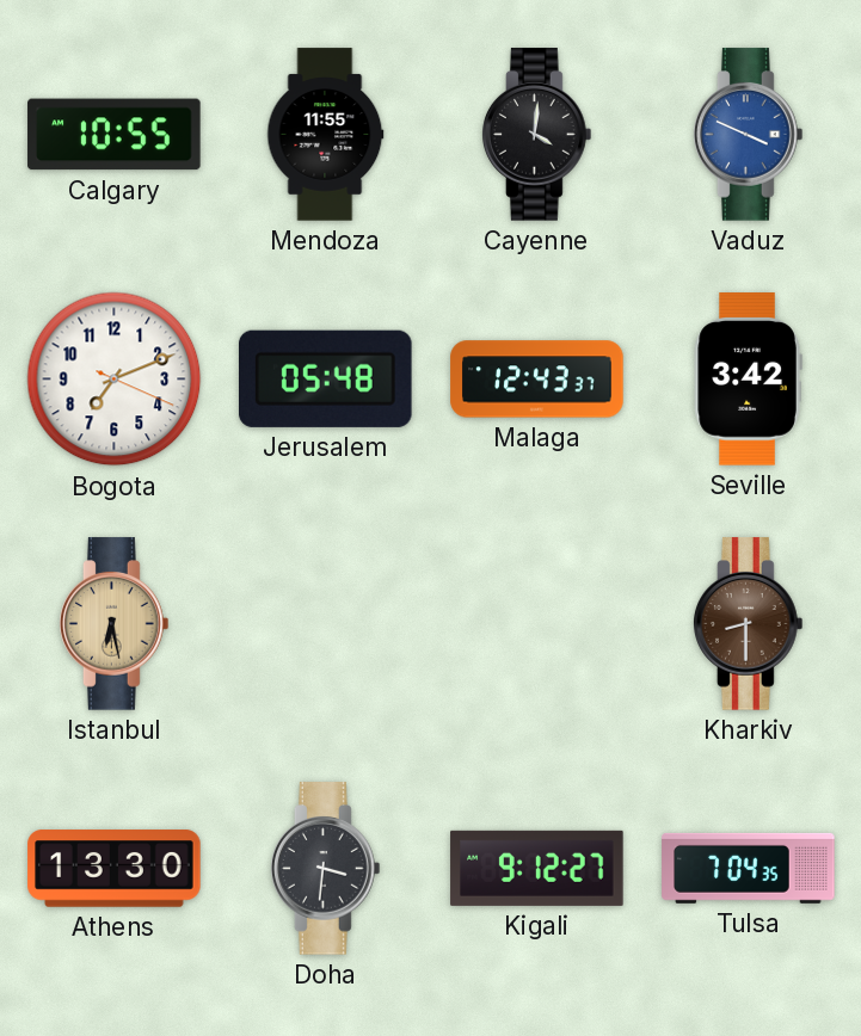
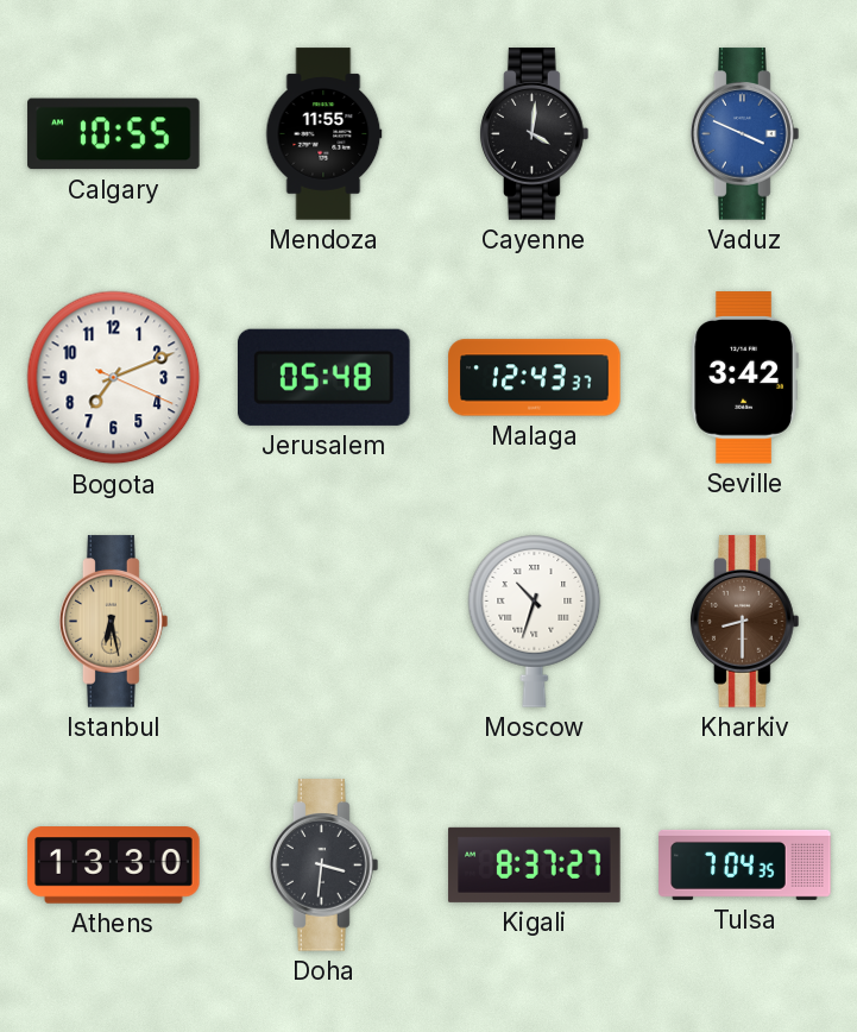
Moscow: none -> 10:33 (535, 622)
Kigali: 9:12 -> 8:37 (535, 864)
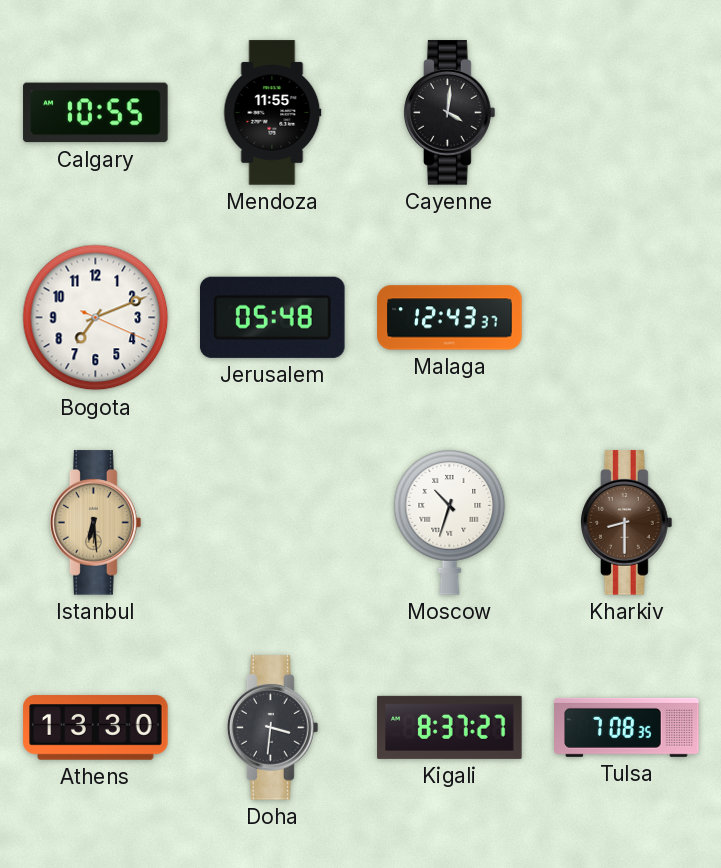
Vaduz: 3:49 -> none (745, 134)
Seville: 3:42 -> none (744, 378)
Istanbul: 6:28 -> 6:29 (96, 523)
Tulsa: 7:04 -> 7:08 (627, 727)
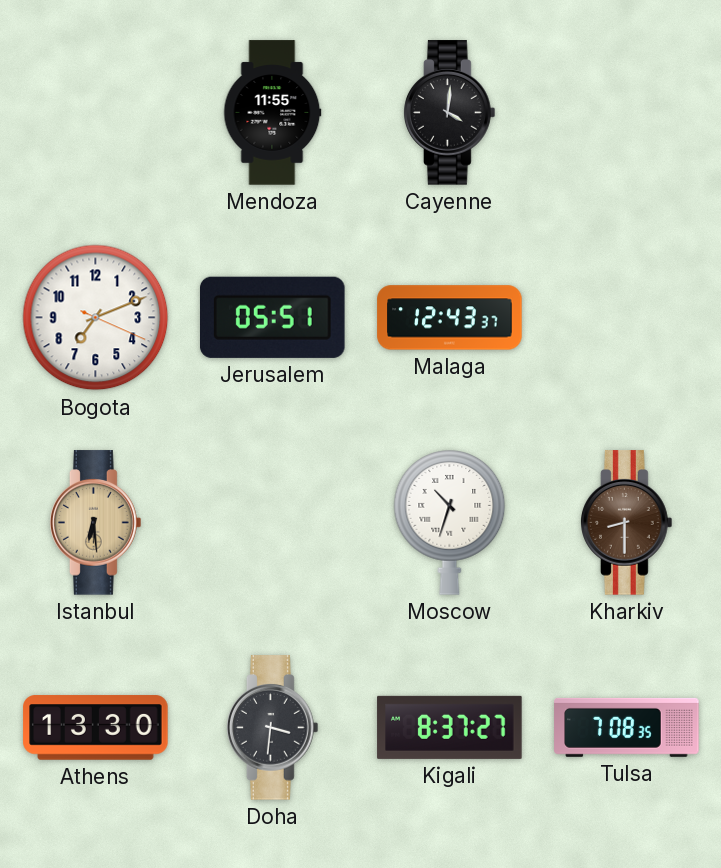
Calgary: 10:55 -> none (96, 113)
Jerusalem: 05:48 -> 05:51 (273, 317)
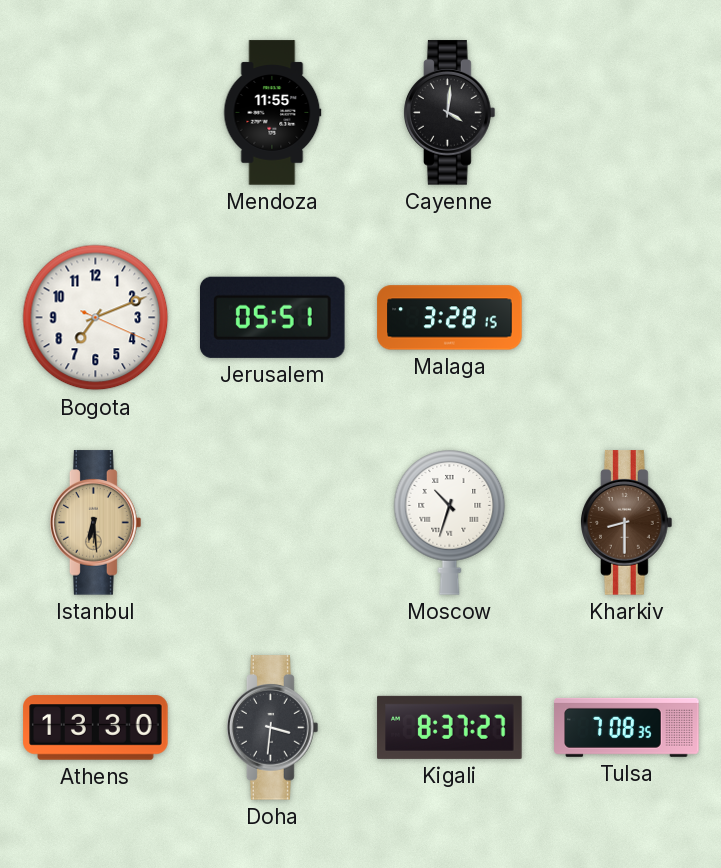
Malaga: 12:43 -> 3:28 (450, 318)
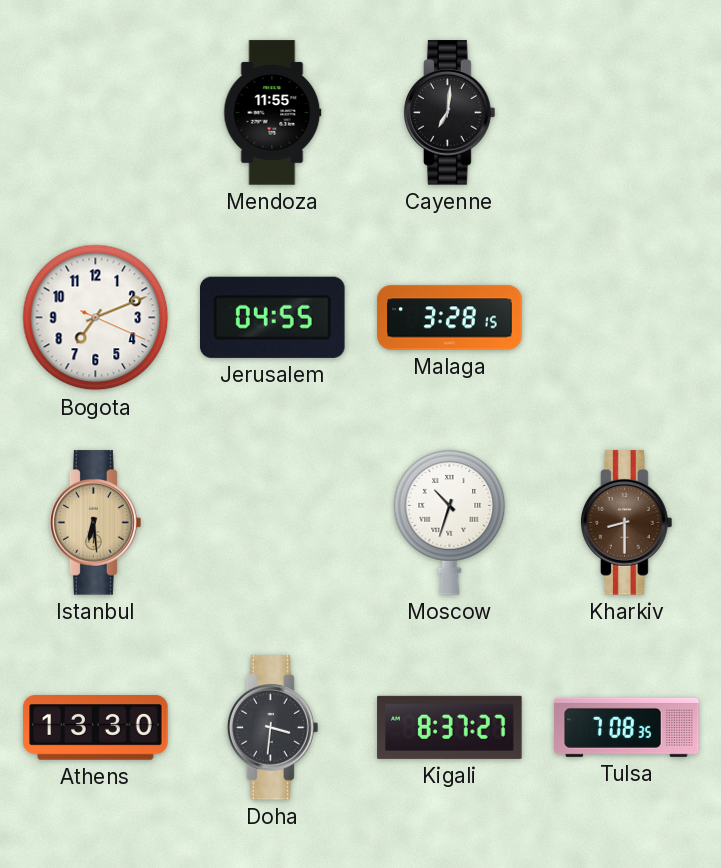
Cayenne: 4:01 -> 7:01 (450, 113)
Jerusalem: 05:51 -> 04:55 (273, 317)
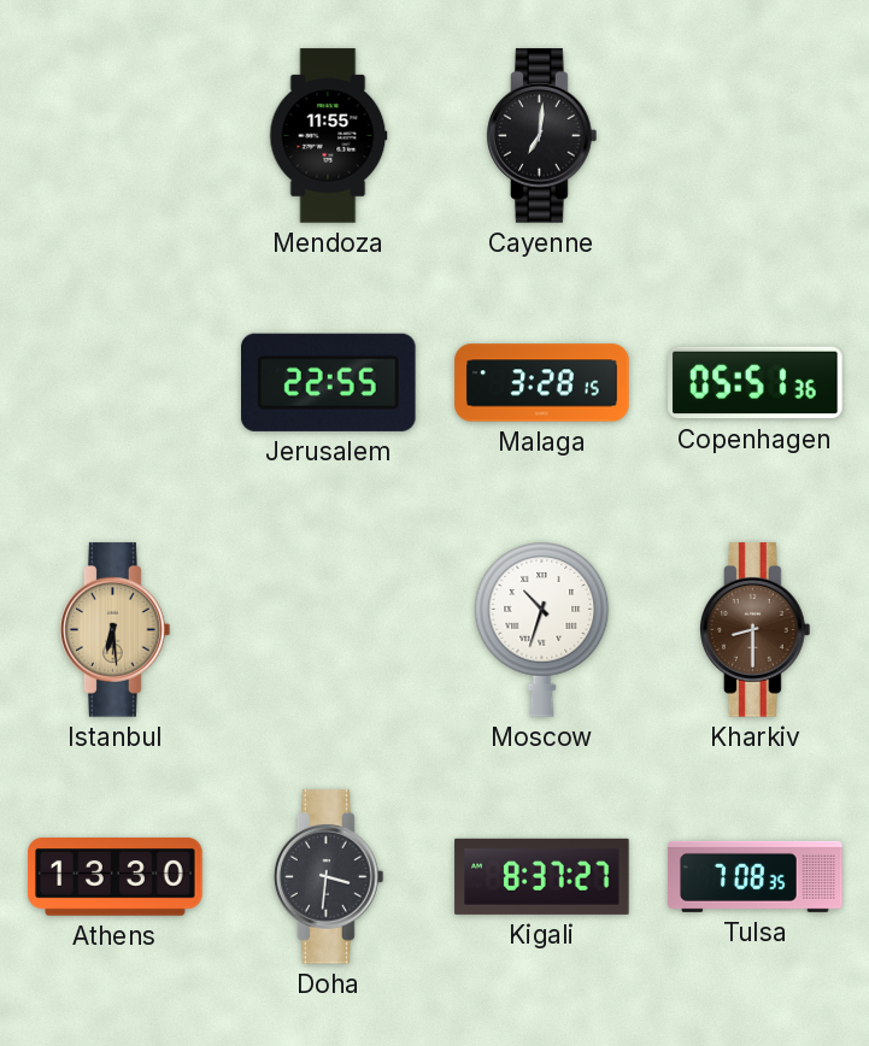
Bogota: 7:11 -> none (96, 318)
Jerusalem: 04:55 -> 22:55 (329, 382)
Copenhagen: none -> 05:51 (756, 383)
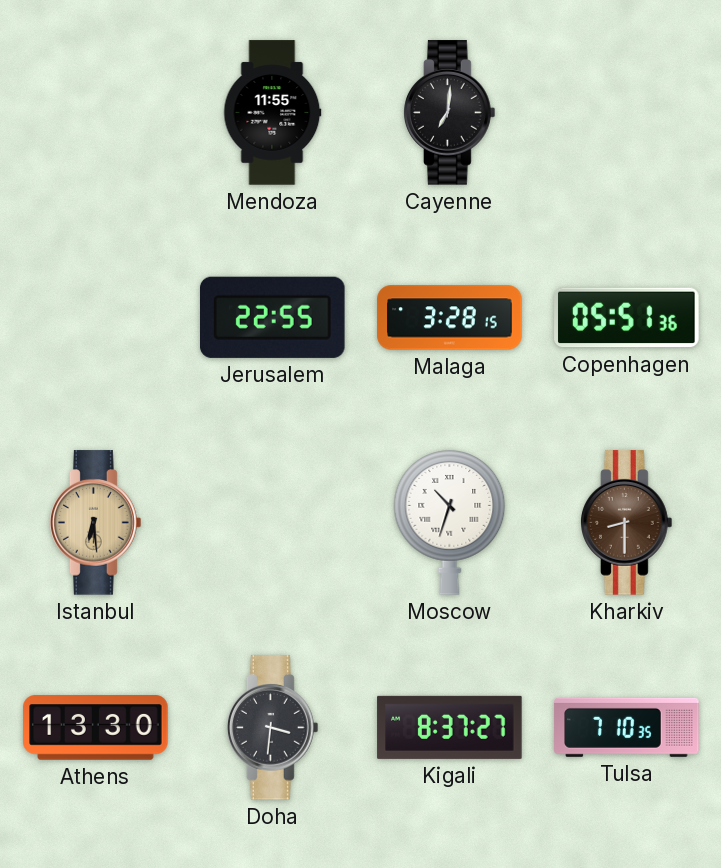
Tulsa: 7:08 -> 7:10 (627, 727)
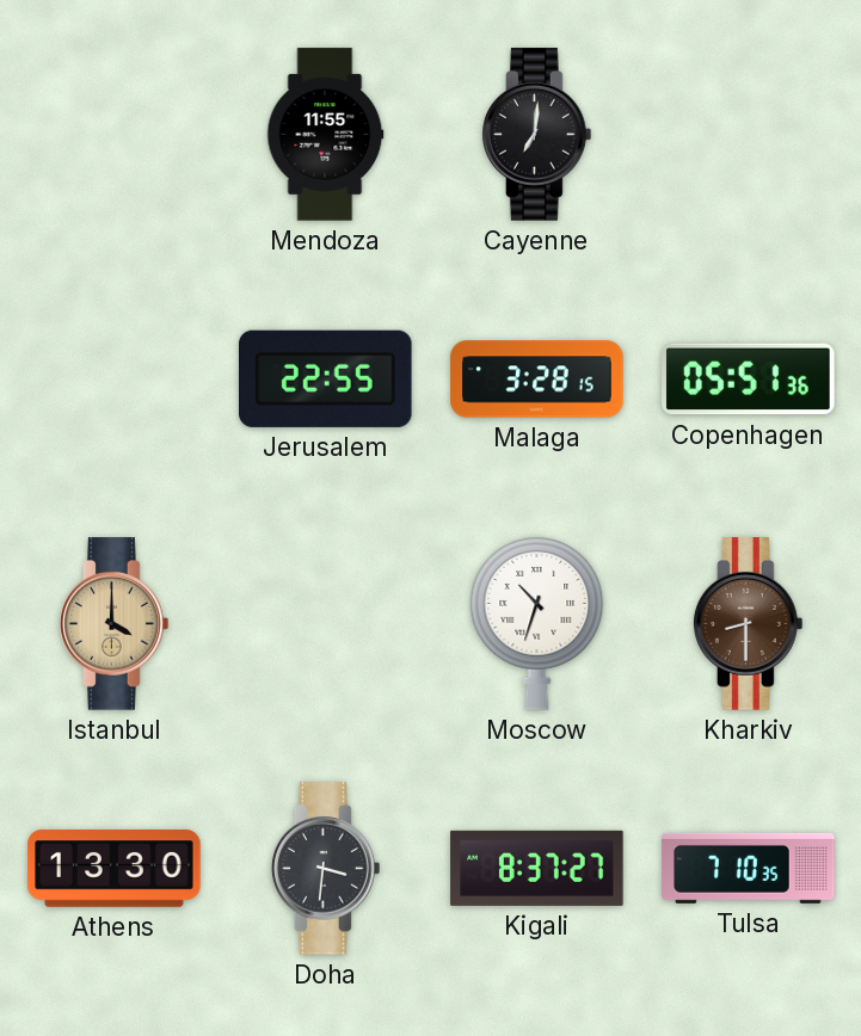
Istanbul: 6:29 -> 4:00 (115, 624)
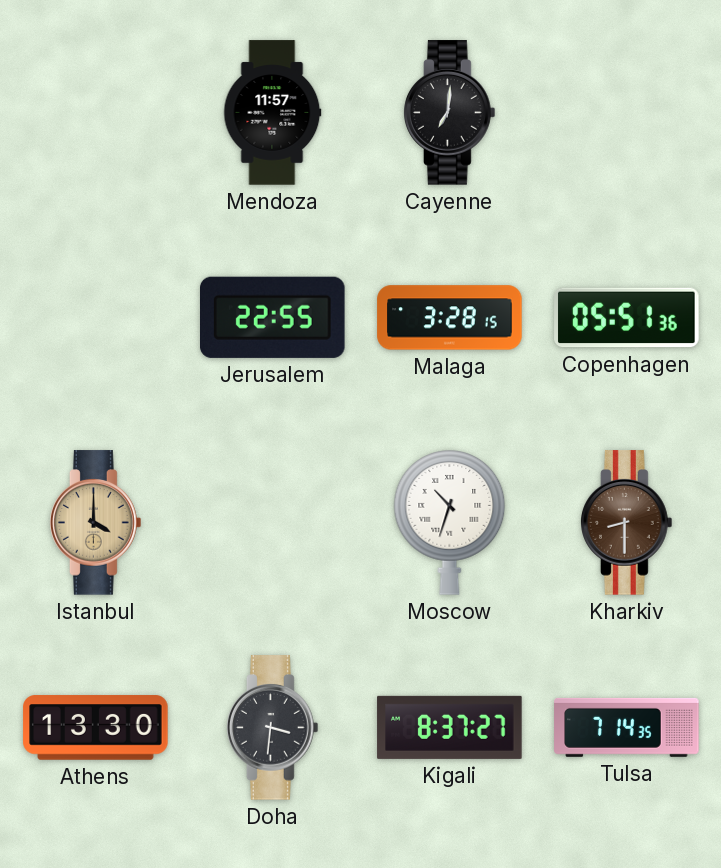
Mendoza: 11:55 -> 11:57 (273, 113)
Tulsa: 7:10 -> 7:14 (627, 727)
